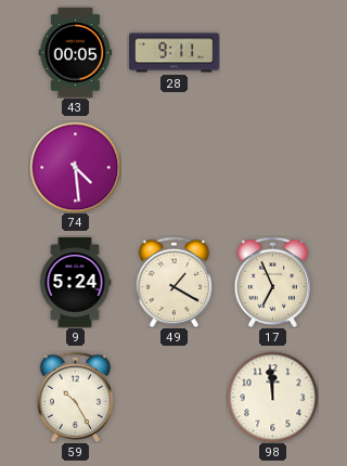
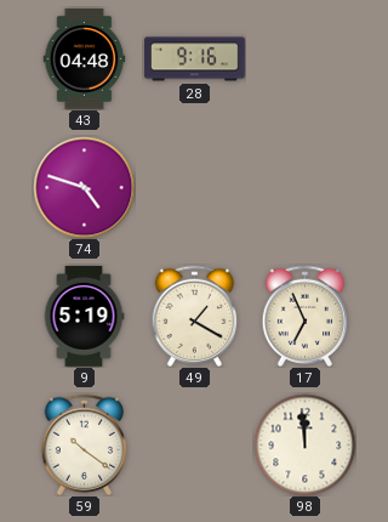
43: 00:05 -> 04:48 (85, 59)
28: 9:11 -> 9:16 (195, 59)
74: 4:29 -> 4:48 (84, 187)
9: 5:24 -> 5:19 (84, 317)
59: 10:25 -> 10:21 (85, 444)
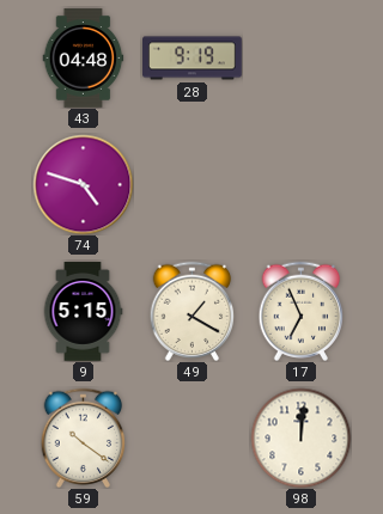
28: 9:16 -> 9:19 (193, 59)
9: 5:19 -> 5:15 (83, 312)
98: 11:59 -> 12:01 (300, 437)
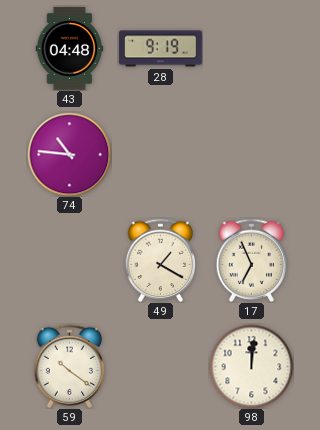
74: 4:48 -> 10:46 (69, 154)
9: 5:15 -> none (83, 312)
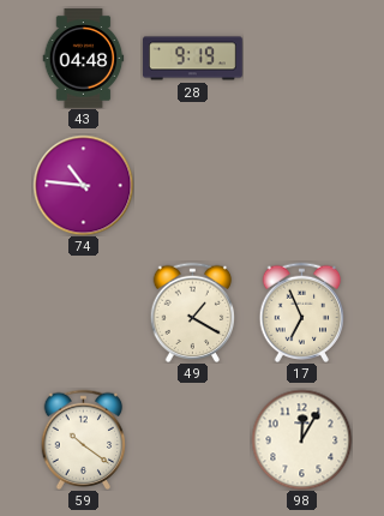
98: 12:01 -> 12:05 (301, 439)
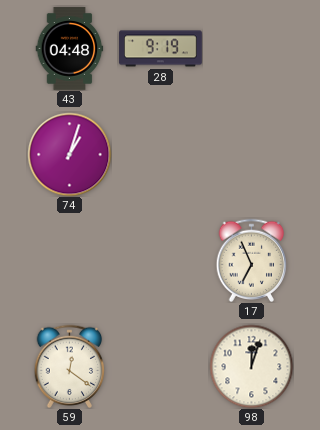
74: 10:46 -> 1:03 (69, 154)
49: 1:20 -> none (193, 312)
59: 10:21 -> 12:21 (70, 366)
98: 12:05 -> 12:03 (251, 366)
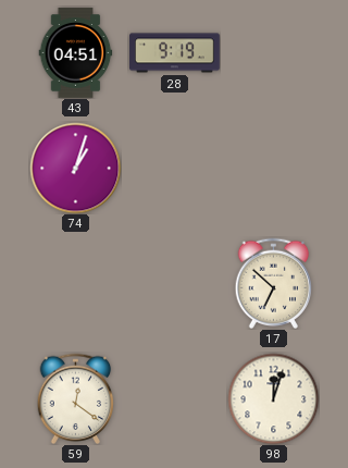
43: 04:48 -> 04:51 (76, 53)
17: 6:56 -> 6:52 (274, 283)
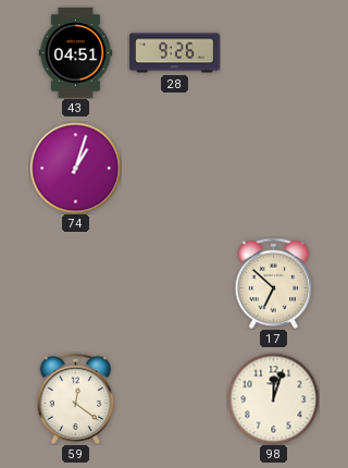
28: 9:19 -> 9:26 (175, 53)
